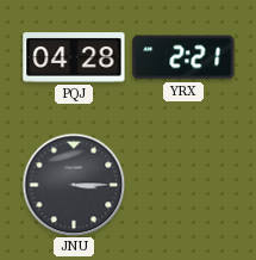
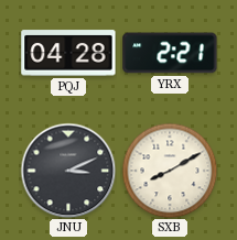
JNU: 3:15 -> 3:11 (68, 171)
SXB: none -> 8:10 (170, 171)
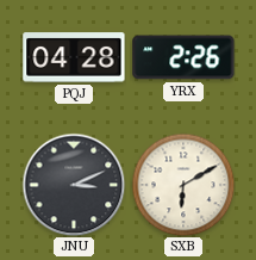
YRX: 2:21 -> 2:26 (183, 57)
SXB: 8:10 -> 6:10 (183, 185)
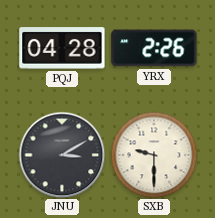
JNU: 3:11 -> 3:10 (62, 155)
SXB: 6:10 -> 9:30 (154, 155)
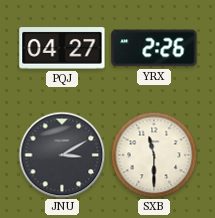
PQJ: 04:28 -> 04:27 (62, 48)
SXB: 9:30 -> 11:30 (154, 155)
